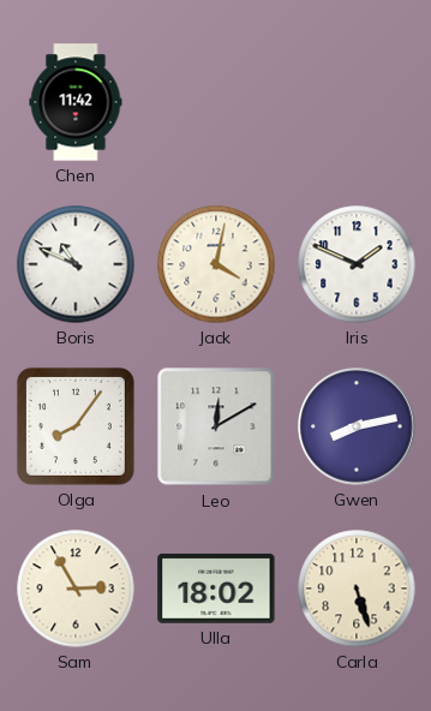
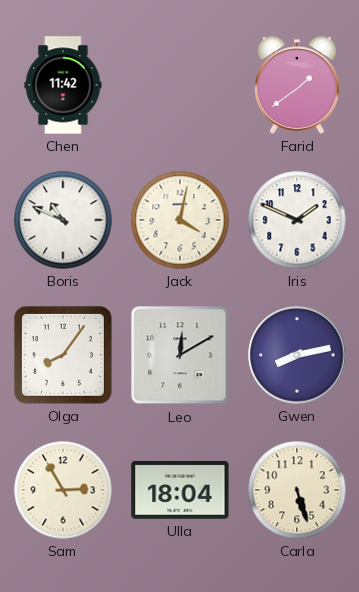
Farid: none -> 1:39 (297, 85)
Ulla: 18:02 -> 18:04 (180, 490)
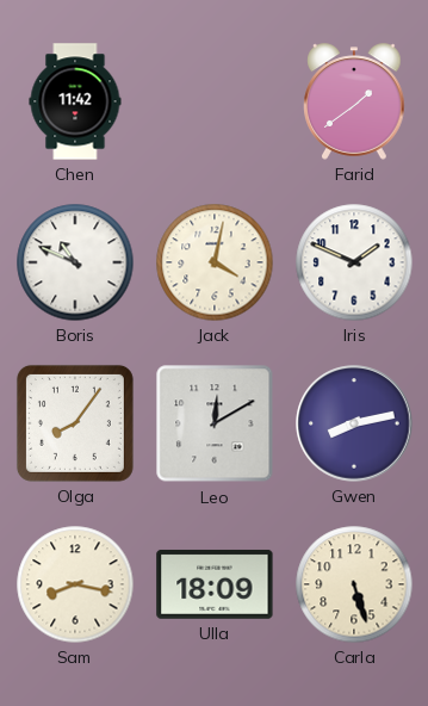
Sam: 2:55 -> 8:17 (75, 584)
Ulla: 18:04 -> 18:09 (215, 584)
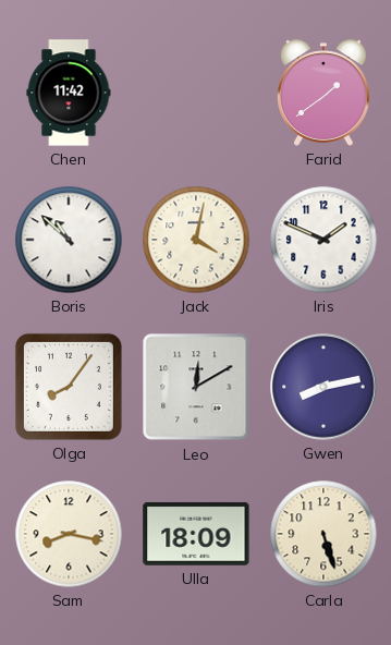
Boris: 10:49 -> 10:52 (69, 240)
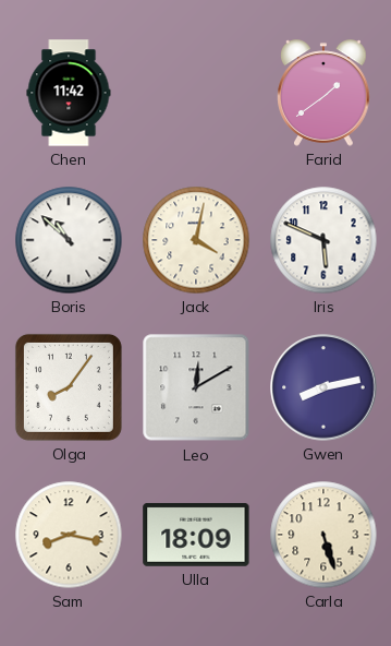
Iris: 1:49 -> 5:49 (323, 240)
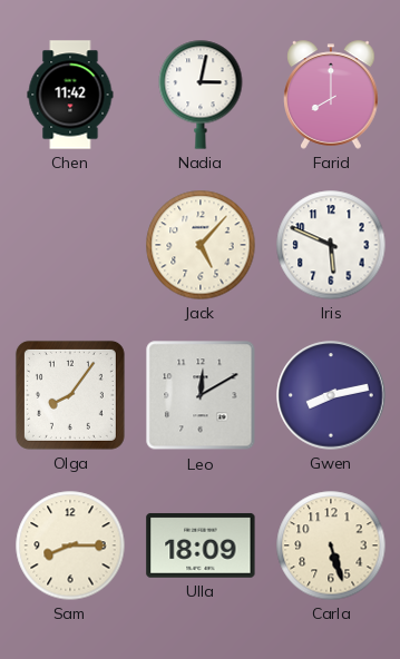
Nadia: none -> 3:02 (201, 95)
Farid: 1:39 -> 8:00 (331, 95)
Boris: 10:52 -> none (69, 240)
Jack: 4:02 -> 5:07 (201, 245)
Sam: 8:17 -> 8:15 (70, 545)
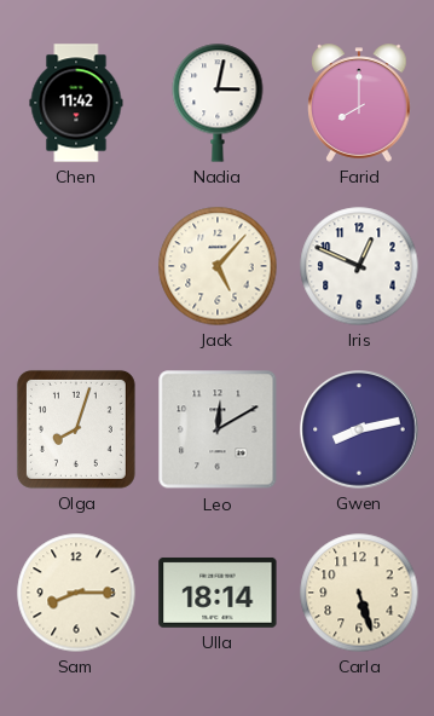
Iris: 5:49 -> 12:49 (359, 266)
Olga: 8:06 -> 8:03 (76, 429)
Ulla: 18:09 -> 18:14 (218, 593)
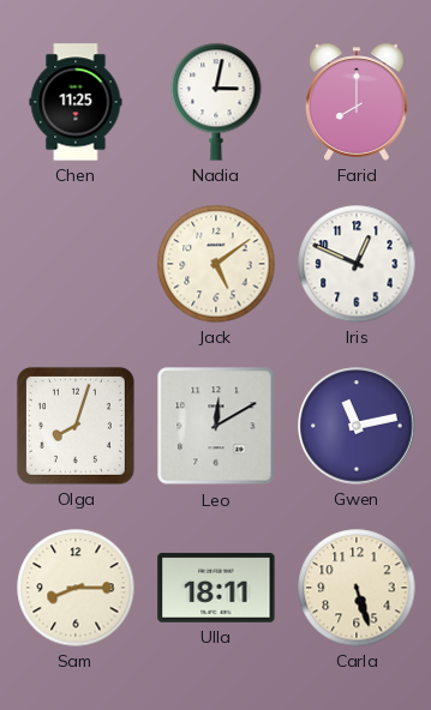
Chen: 11:42 -> 11:25 (76, 102)
Jack: 5:07 -> 5:09 (216, 264)
Gwen: 8:13 -> 11:13 (357, 426)
Ulla: 18:14 -> 18:11 (216, 588)
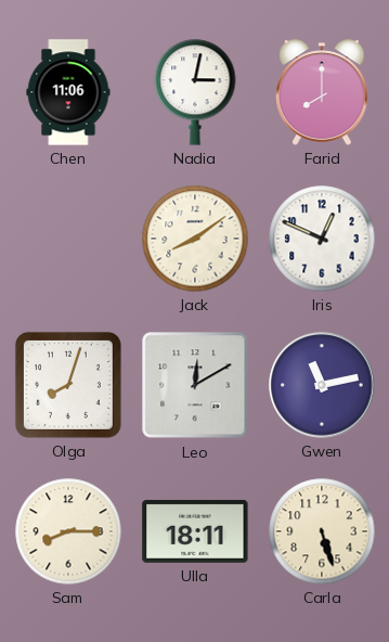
Chen: 11:25 -> 11:06 (68, 92)
Jack: 5:09 -> 8:09 (195, 239)
